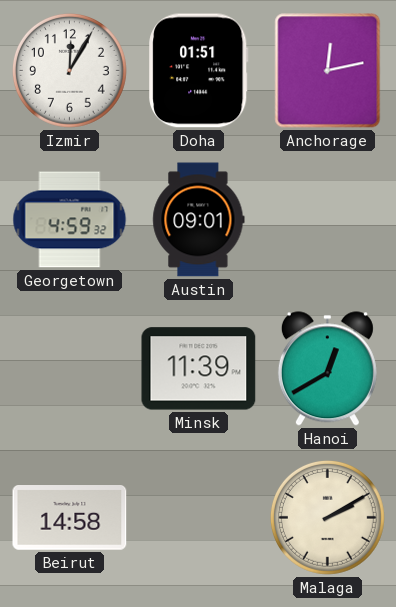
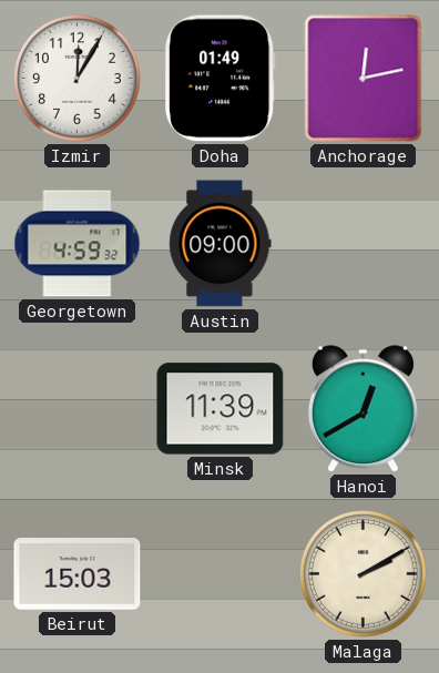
Doha: 01:51 -> 01:49 (221, 79)
Austin: 09:01 -> 09:00 (221, 244)
Beirut: 14:58 -> 15:03 (78, 574)
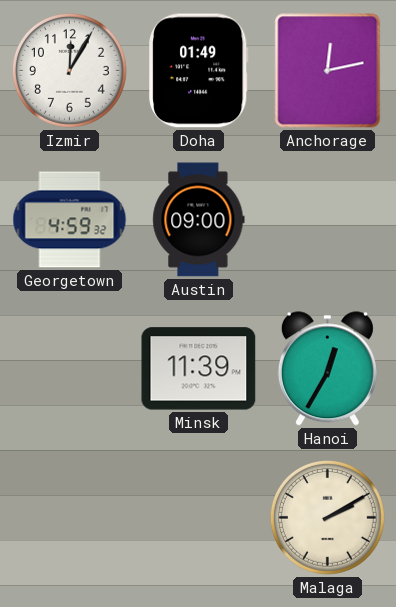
Hanoi: 12:40 -> 12:35 (327, 369)
Beirut: 15:03 -> none (78, 574)
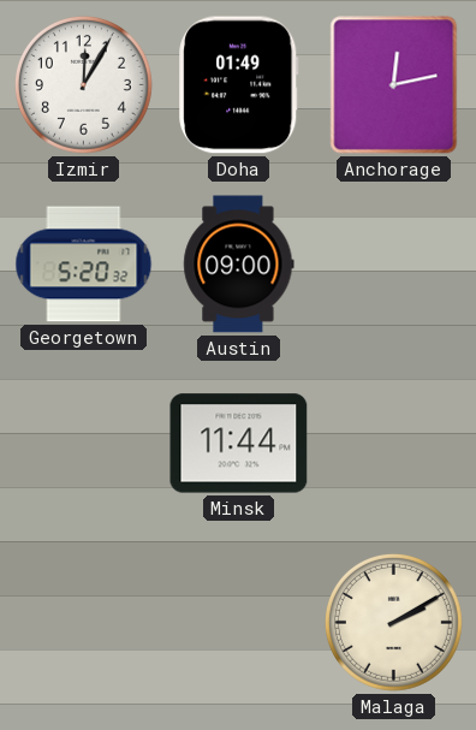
Georgetown: 4:59 -> 5:20 (84, 265)
Minsk: 11:39 -> 11:44 (239, 444)
Hanoi: 12:35 -> none (327, 369)
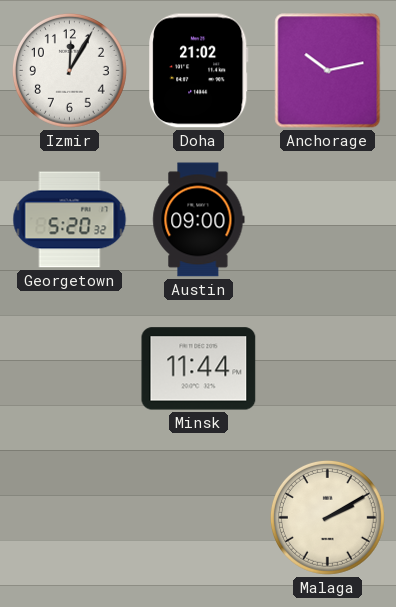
Doha: 01:49 -> 21:02 (199, 71)
Anchorage: 12:13 -> 10:13 (328, 71)
